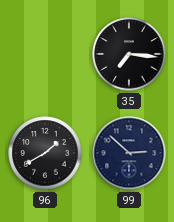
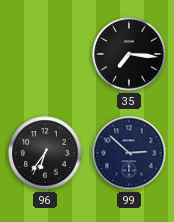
96: 1:40 -> 6:36 (45, 153)
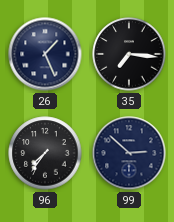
26: none -> 1:26 (45, 54)
96: 6:36 -> 7:36 (45, 153)
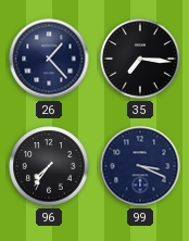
26: 1:26 -> 1:23 (49, 59)
99: 2:52 -> 3:19 (140, 166)
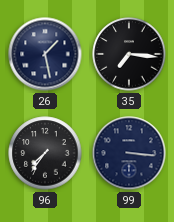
26: 1:23 -> 1:28 (45, 54)
99: 3:19 -> 3:16 (129, 153)
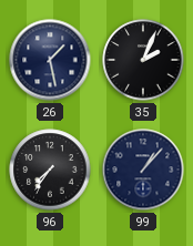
35: 7:16 -> 2:04 (143, 60)
99: 3:16 -> 1:07 (143, 170)
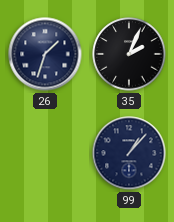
26: 1:28 -> 1:33 (45, 54)
96: 7:36 -> none (50, 170)
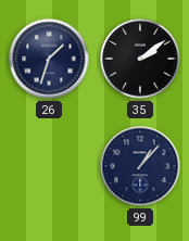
35: 2:04 -> 2:09 (140, 59)
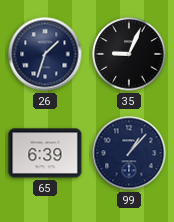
35: 2:09 -> 9:04 (129, 54)
65: none -> 6:39 (45, 153)
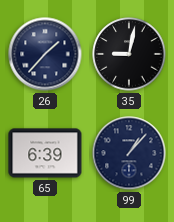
26: 1:33 -> 1:37 (45, 54)
35: 9:04 -> 9:02 (129, 54)
